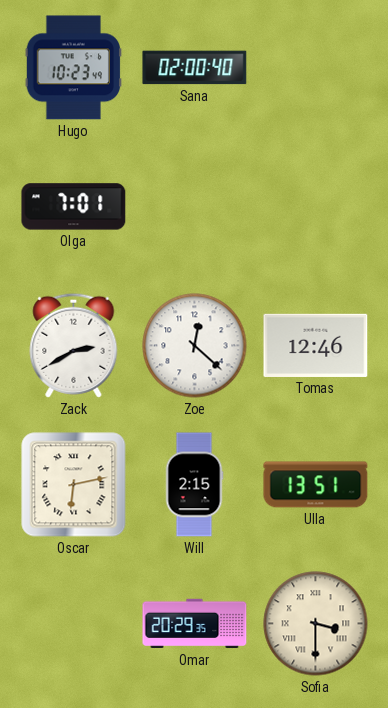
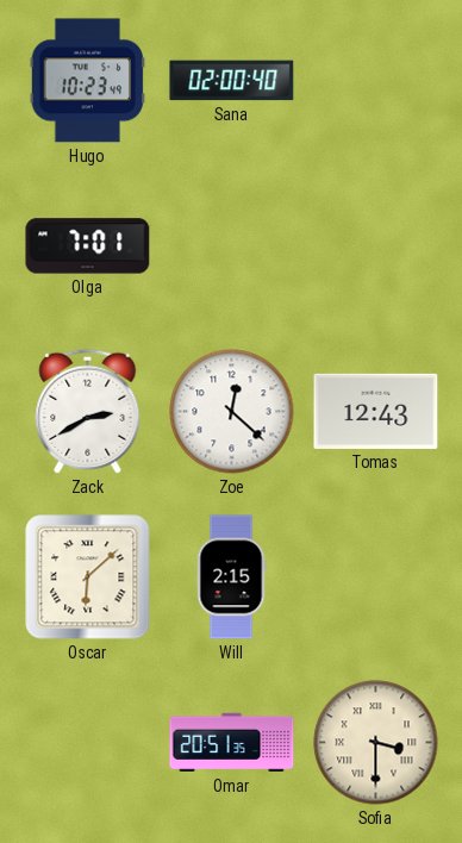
Tomas: 12:46 -> 12:43 (376, 411)
Oscar: 6:13 -> 6:08 (88, 577)
Ulla: 13:51 -> none (316, 485)
Omar: 20:29 -> 20:51 (232, 743)
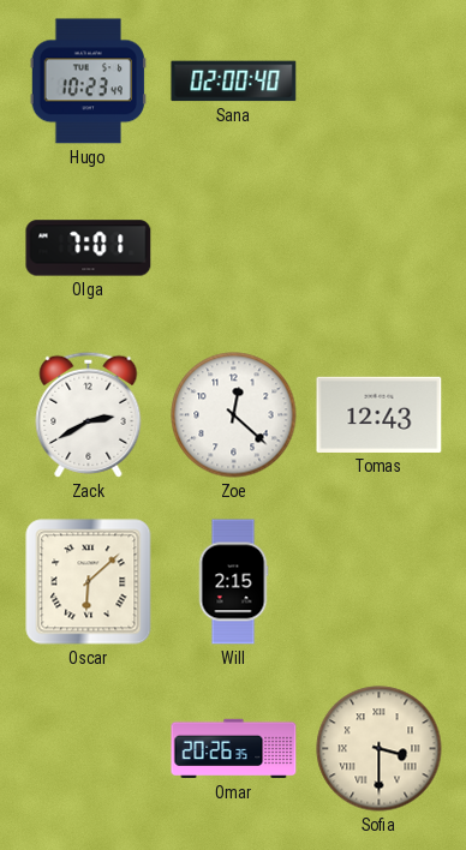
Omar: 20:51 -> 20:26 (234, 749)
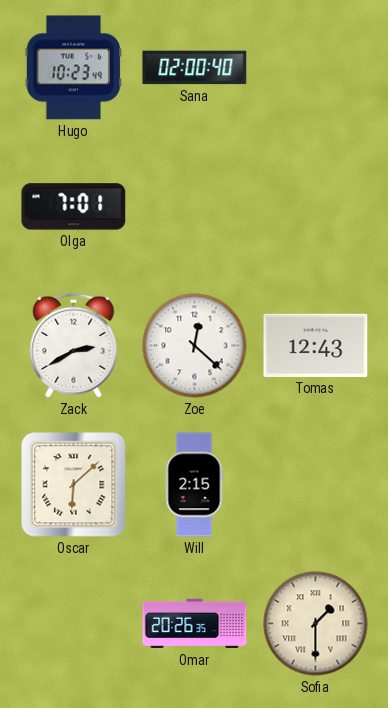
Sofia: 3:30 -> 1:30 (316, 624)
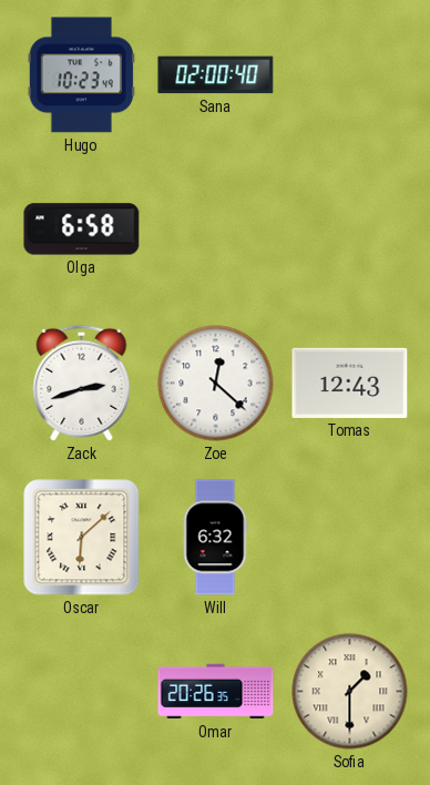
Olga: 7:01 -> 6:58 (82, 230)
Zack: 2:40 -> 2:42 (82, 383)
Will: 2:15 -> 6:32 (215, 538)
